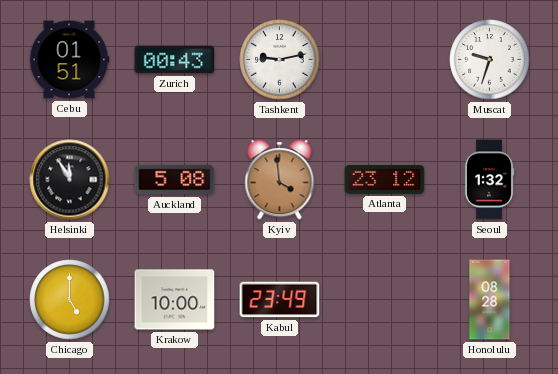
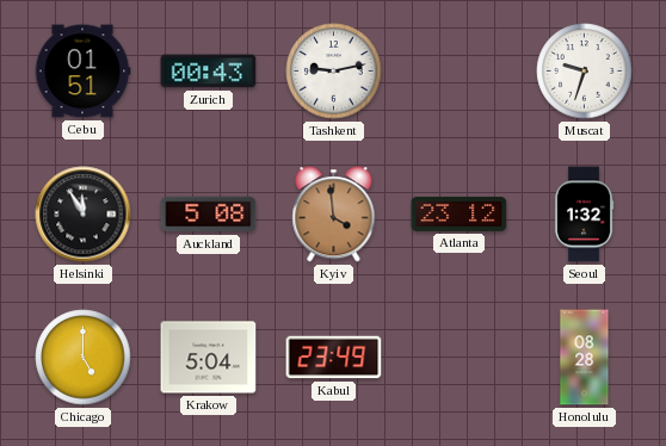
Krakow: 10:00 -> 5:04 (209, 358)
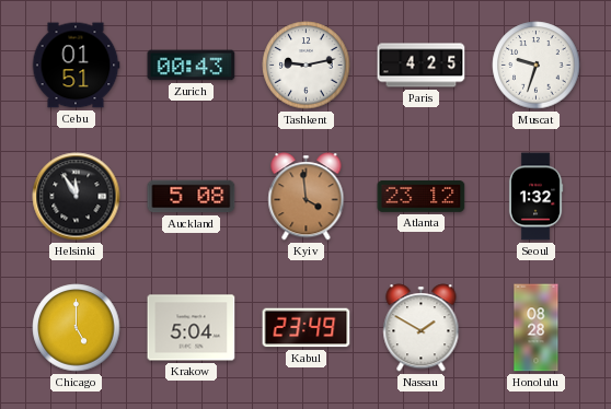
Paris: none -> 4:25 (422, 66)
Nassau: none -> 1:50 (422, 328)
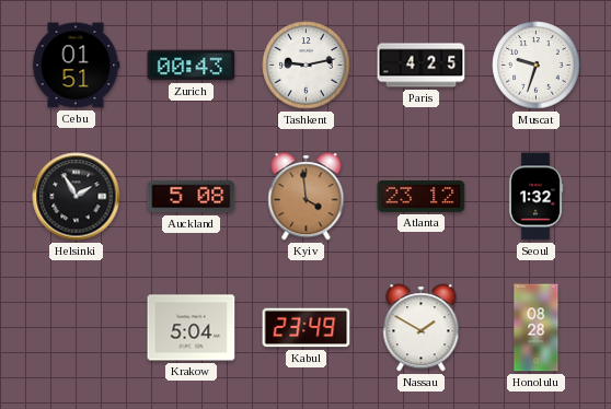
Helsinki: 11:55 -> 1:55 (77, 197)
Chicago: 5:00 -> none (77, 328)
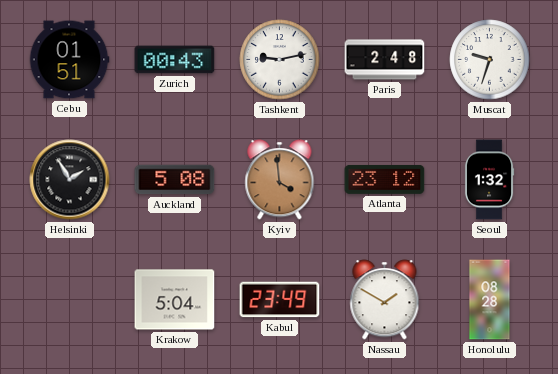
Paris: 4:25 -> 2:48 (385, 60)
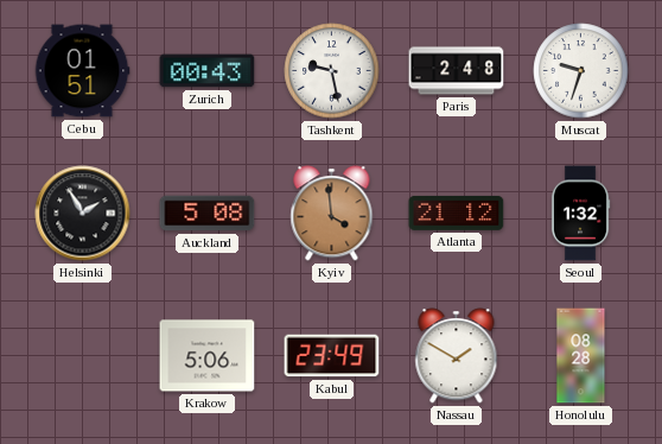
Tashkent: 9:13 -> 9:28 (332, 71)
Atlanta: 23:12 -> 21:12 (457, 213)
Krakow: 5:04 -> 5:06 (208, 356)
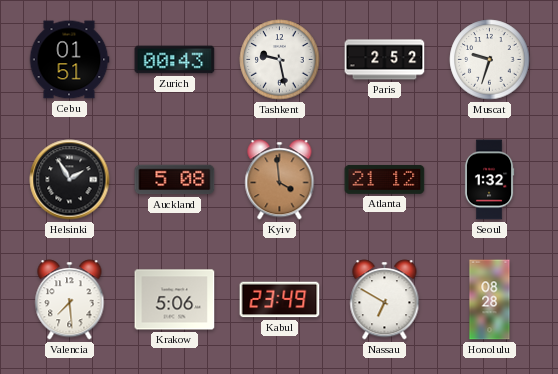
Paris: 2:48 -> 2:52 (385, 60)
Valencia: none -> 7:29 (70, 300)
Nassau: 1:50 -> 6:50 (385, 300)
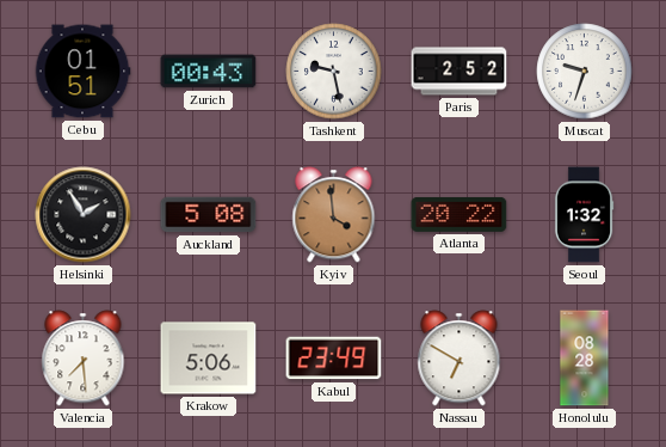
Atlanta: 21:12 -> 20:22 (460, 214)
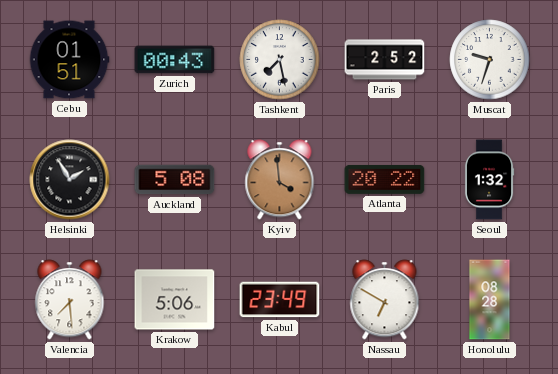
Tashkent: 9:28 -> 7:28 (280, 60)
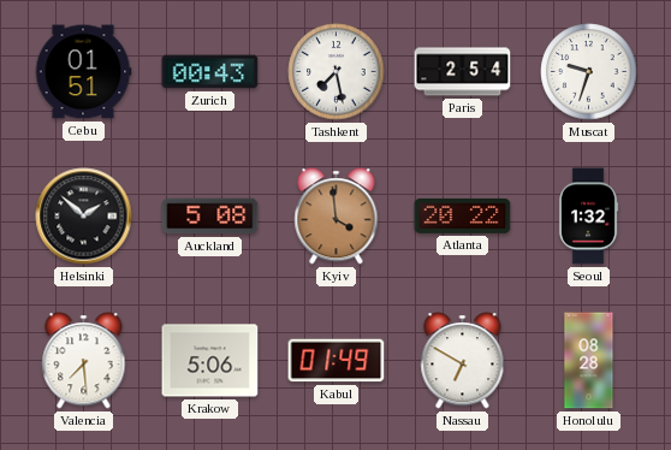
Paris: 2:52 -> 2:54 (463, 72)
Helsinki: 1:55 -> 1:52 (84, 217)
Kabul: 23:49 -> 01:49 (337, 361)
